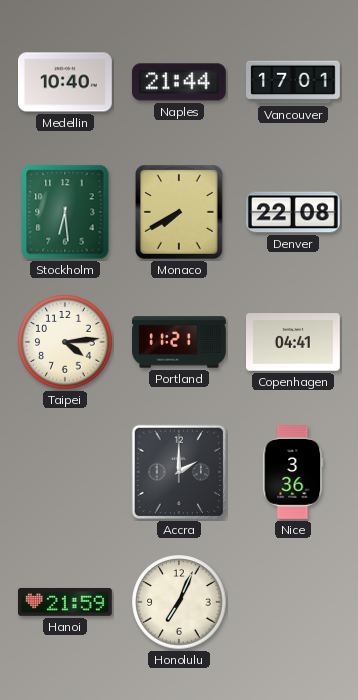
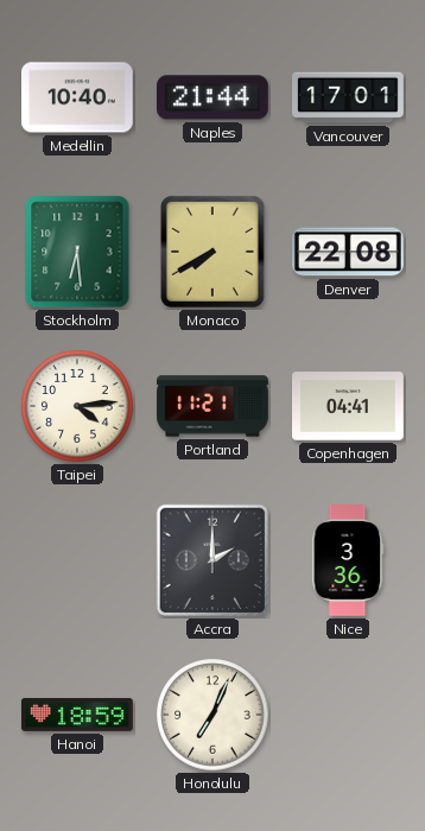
Hanoi: 21:59 -> 18:59 (78, 715)
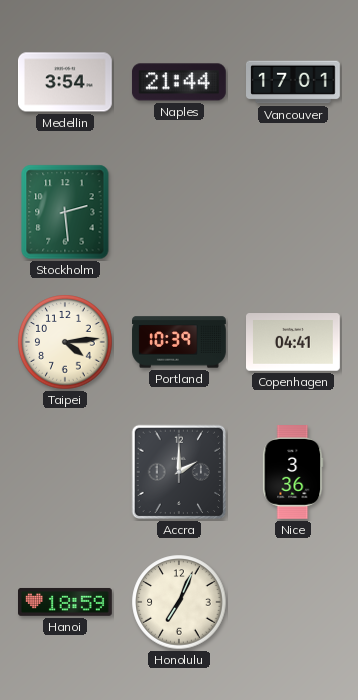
Medellin: 10:40 -> 3:54 (66, 82)
Stockholm: 6:29 -> 2:29 (65, 212)
Monaco: 7:40 -> none (214, 253)
Denver: 22:08 -> none (349, 252)
Portland: 11:21 -> 10:39 (179, 342)
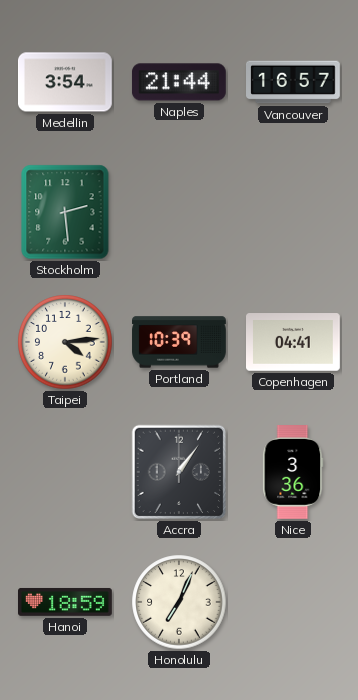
Vancouver: 17:01 -> 16:57 (294, 82)
Accra: 2:00 -> 1:06 (179, 472)
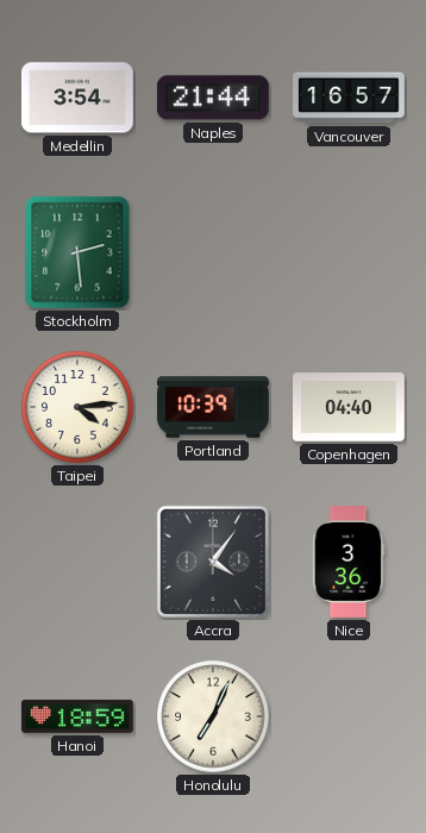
Copenhagen: 04:41 -> 04:40 (350, 407)
Accra: 1:06 -> 4:06 (213, 562)
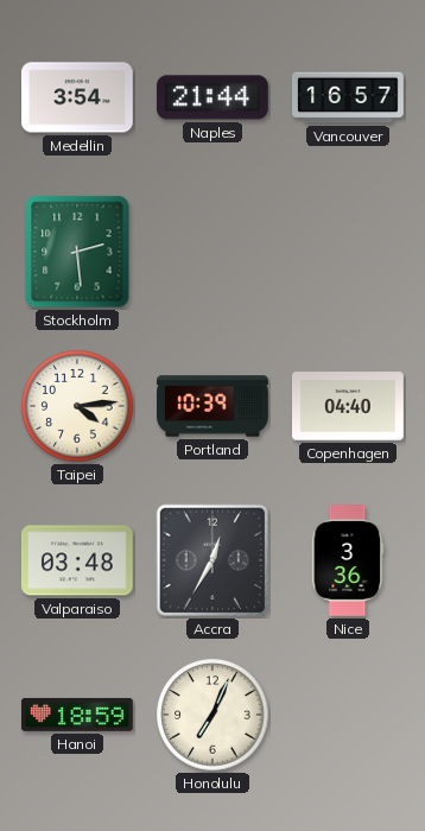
Valparaiso: none -> 03:48 (77, 560)
Accra: 4:06 -> 12:35 (213, 560)
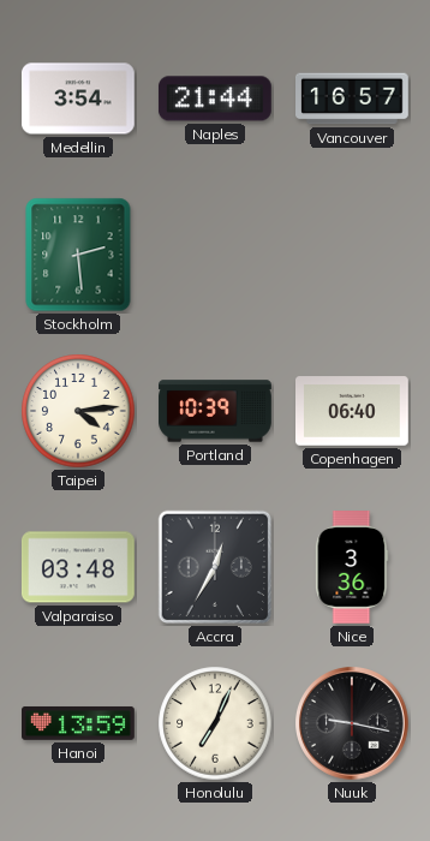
Copenhagen: 04:40 -> 06:40 (353, 411)
Hanoi: 18:59 -> 13:59 (79, 723)
Nuuk: none -> 9:17 (352, 723)
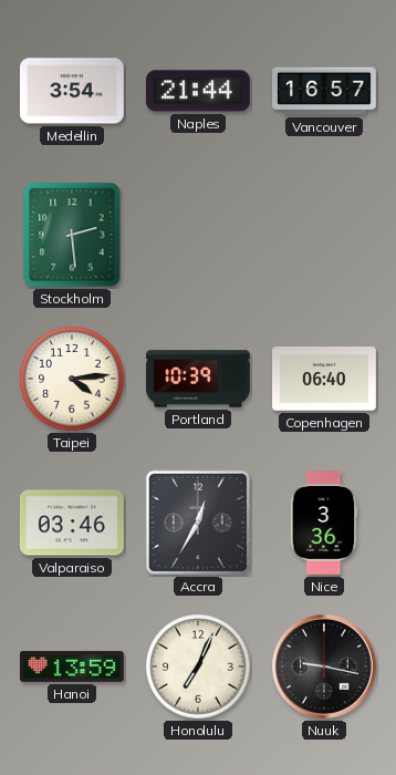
Valparaiso: 03:48 -> 03:46 (72, 523)
